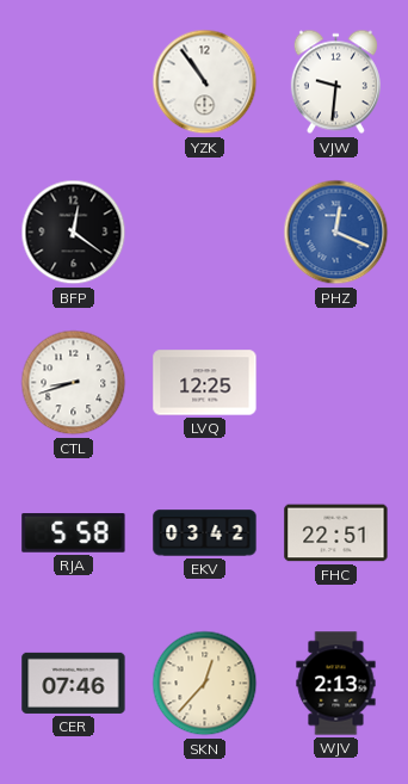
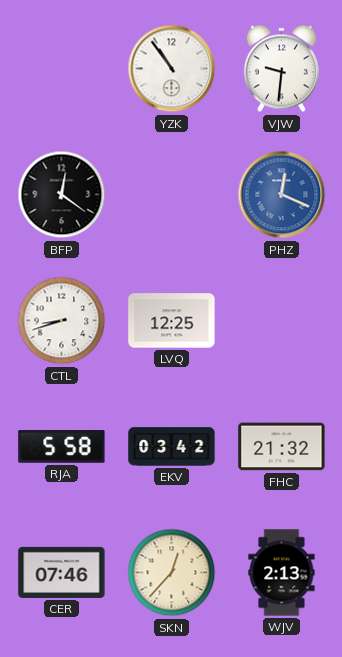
FHC: 22:51 -> 21:32 (282, 447)
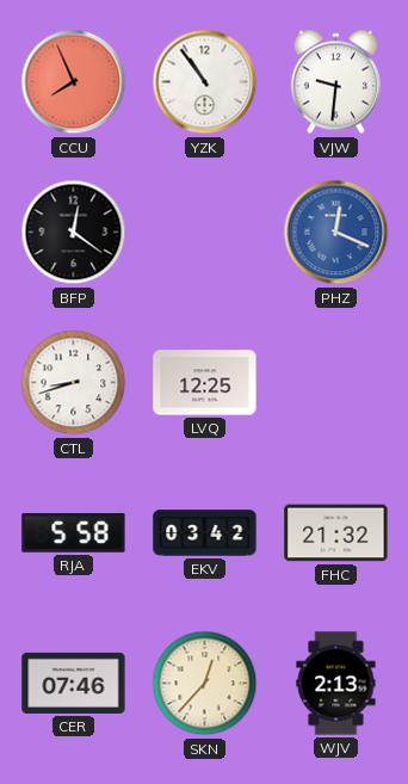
CCU: none -> 7:56 (74, 82)
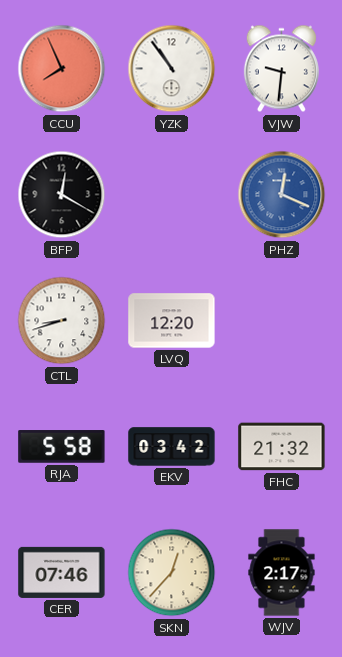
BFP: 12:21 -> 12:20 (62, 195)
LVQ: 12:25 -> 12:20 (172, 321)
WJV: 2:13 -> 2:17 (282, 573)
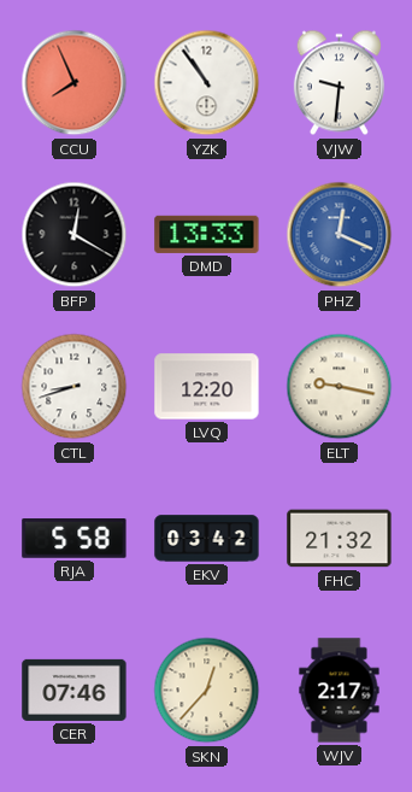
DMD: none -> 13:33 (207, 234)
ELT: none -> 9:17 (340, 387)
